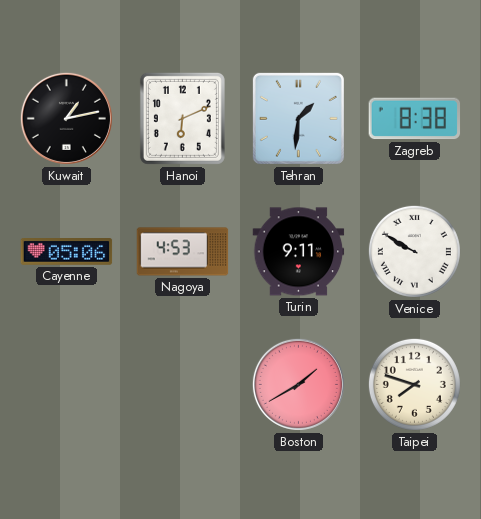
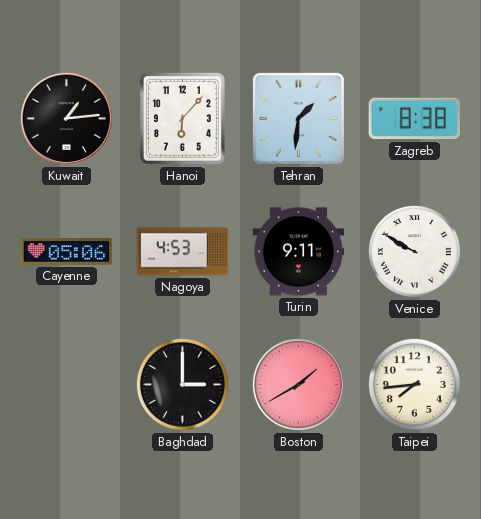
Kuwait: 1:13 -> 1:14 (66, 118)
Hanoi: 6:11 -> 6:07 (182, 118)
Baghdad: none -> 3:00 (182, 384)
Taipei: 7:48 -> 7:44 (414, 384)
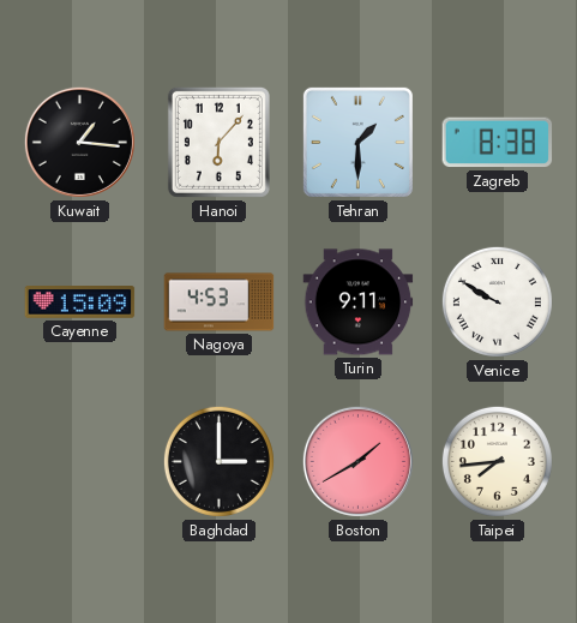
Kuwait: 1:14 -> 1:16 (79, 142)
Tehran: 1:31 -> 1:30 (357, 142)
Cayenne: 05:06 -> 15:09 (80, 302)
